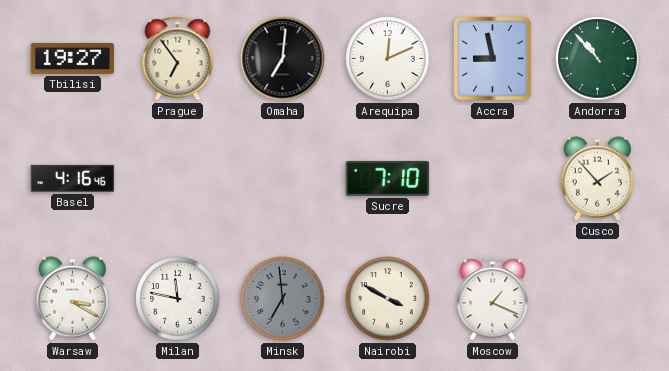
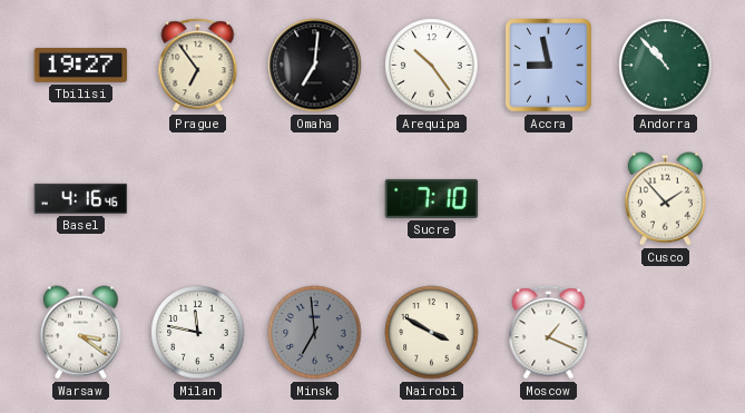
Arequipa: 12:11 -> 10:24 (432, 66)
Warsaw: 3:20 -> 3:21 (80, 333)
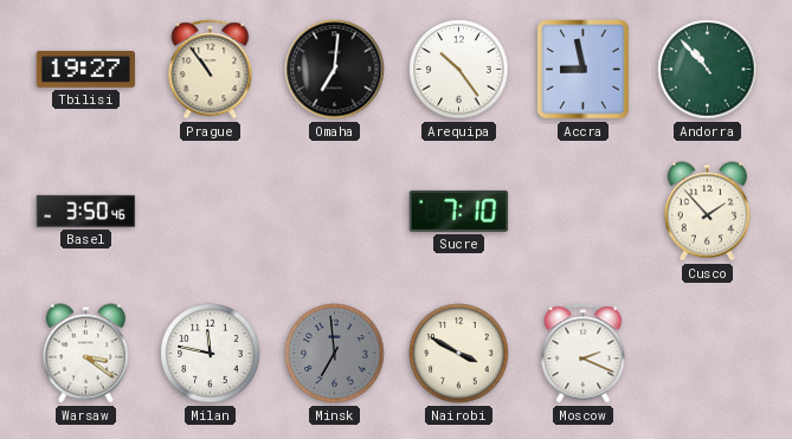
Prague: 6:54 -> 10:54 (211, 70)
Basel: 4:16 -> 3:50 (86, 211)
Moscow: 1:19 -> 2:19 (584, 354)
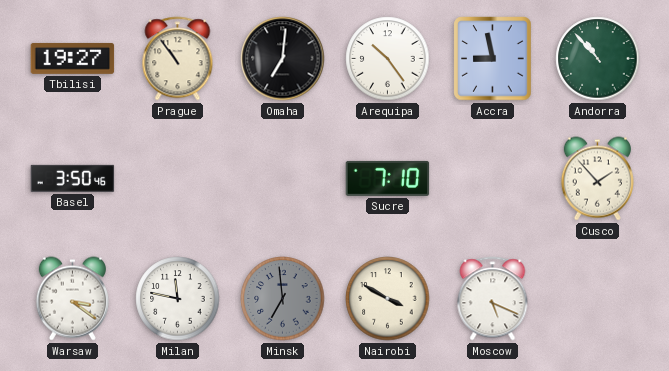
Moscow: 2:19 -> 5:19 (493, 299)
